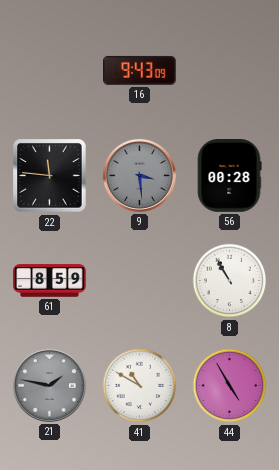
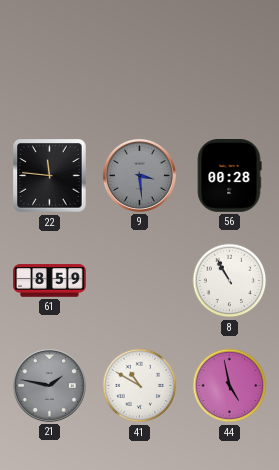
16: 9:43 -> none (140, 70)
44: 4:55 -> 4:58 (230, 386)
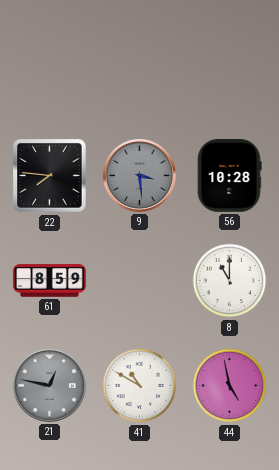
22: 11:46 -> 7:46 (50, 176)
56: 00:28 -> 10:28 (229, 176)
8: 10:55 -> 11:00 (230, 281)
21: 1:47 -> 12:47 (49, 385)
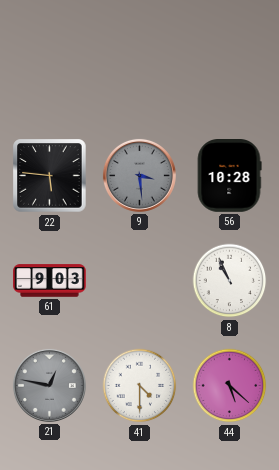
22: 7:46 -> 5:46 (50, 176)
61: 8:59 -> 9:03 (50, 281)
8: 11:00 -> 10:56 (230, 281)
41: 10:50 -> 4:30 (140, 386)
44: 4:58 -> 5:22 (230, 386)
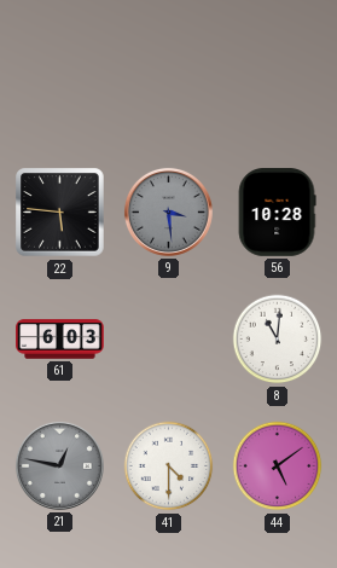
61: 9:03 -> 6:03 (60, 340)
8: 10:56 -> 11:01 (278, 340)
44: 5:22 -> 5:09 (278, 466)
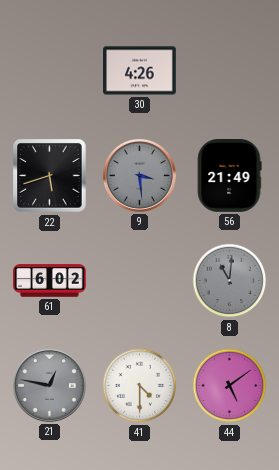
30: none -> 4:26 (140, 71)
22: 5:46 -> 5:42 (50, 176)
56: 10:28 -> 21:49 (229, 176)
61: 6:03 -> 6:02 (50, 281)
8 dial: white -> grey (230, 281)
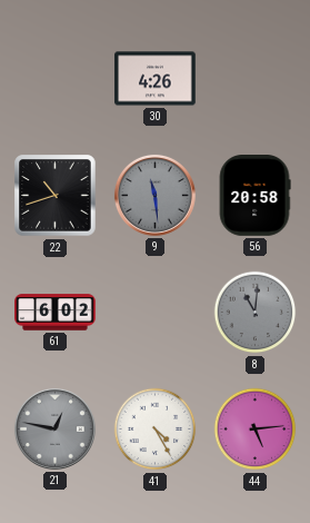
22: 5:42 -> 10:42 (56, 196)
9: 3:29 -> 11:29 (154, 195)
56: 21:49 -> 20:58 (254, 196)
41: 4:30 -> 4:25 (156, 430)
44: 5:09 -> 5:14 (256, 430)
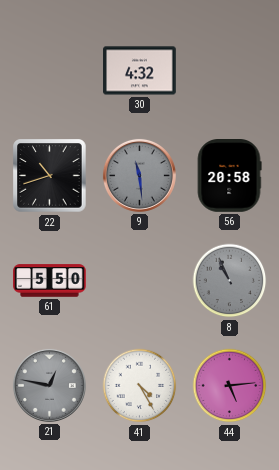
30: 4:26 -> 4:32 (140, 71)
61: 6:02 -> 5:50 (50, 281)
8: 11:01 -> 10:56 (230, 281)
